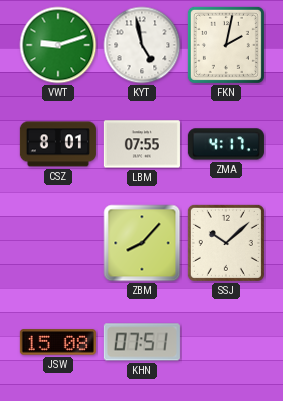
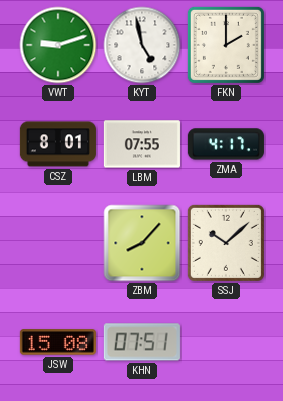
FKN: 2:02 -> 2:00 (226, 45)
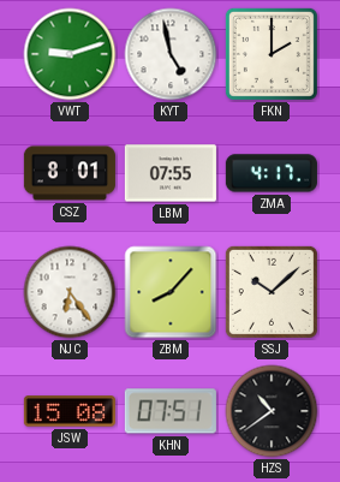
NJC: none -> 6:24 (70, 292)
HZS: none -> 10:39 (272, 411)
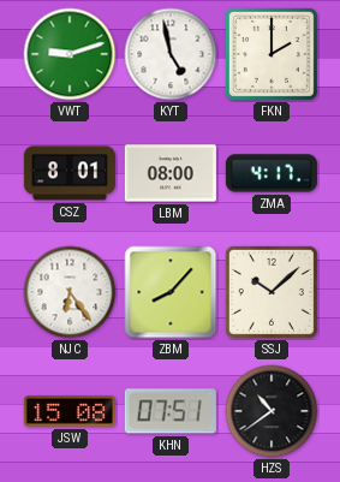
LBM: 07:55 -> 08:00 (171, 173)
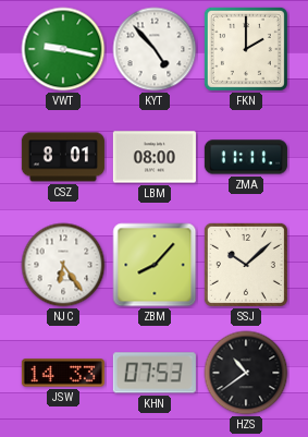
VWT: 9:12 -> 9:17 (63, 49)
KYT: 4:58 -> 4:53 (155, 49)
ZMA: 4:17 -> 11:11 (246, 157)
JSW: 15:08 -> 14:33 (63, 373)
KHN: 07:51 -> 07:53 (155, 373)
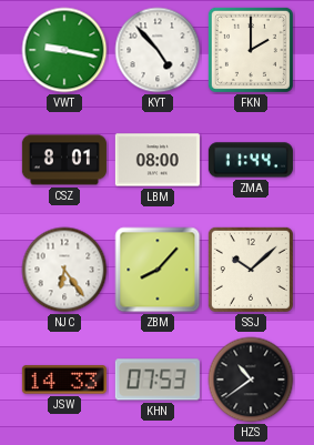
ZMA: 11:11 -> 11:44 (251, 160)
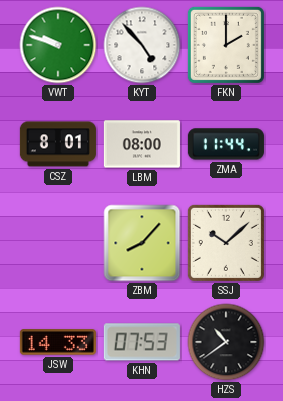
VWT: 9:17 -> 9:48 (58, 45)
NJC: 6:24 -> none (64, 270)
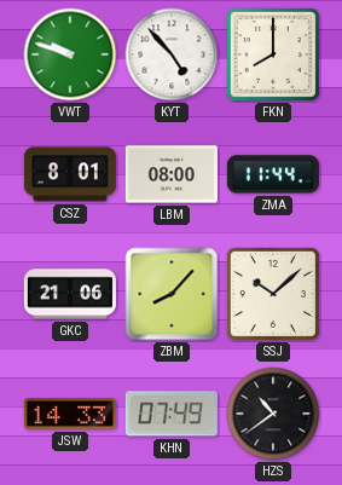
FKN: 2:00 -> 8:00 (273, 54)
GKC: none -> 21:06 (70, 294)
KHN: 07:53 -> 07:49 (172, 414)
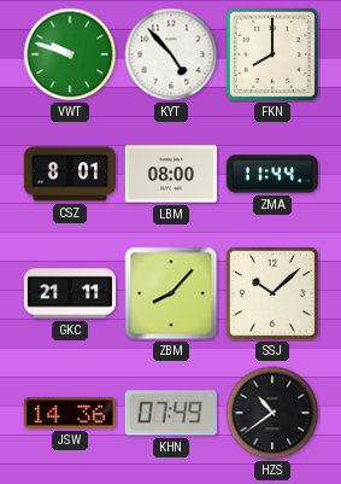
GKC: 21:06 -> 21:11 (70, 293)
JSW: 14:33 -> 14:36 (70, 413)
